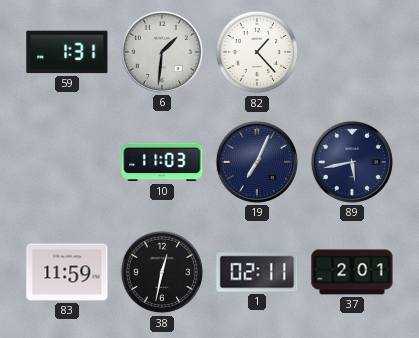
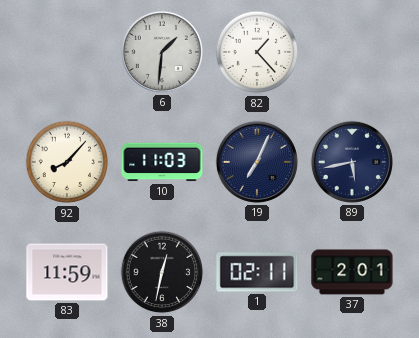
59: 1:31 -> none (67, 52)
92: none -> 8:07 (67, 162)
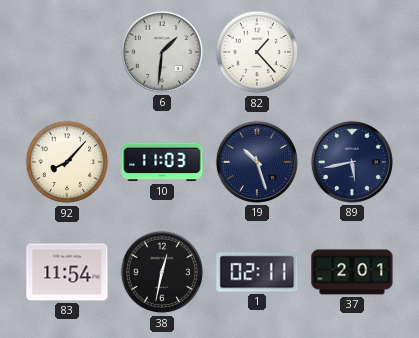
19: 7:04 -> 10:27 (257, 162)
83: 11:59 -> 11:54 (67, 272)
